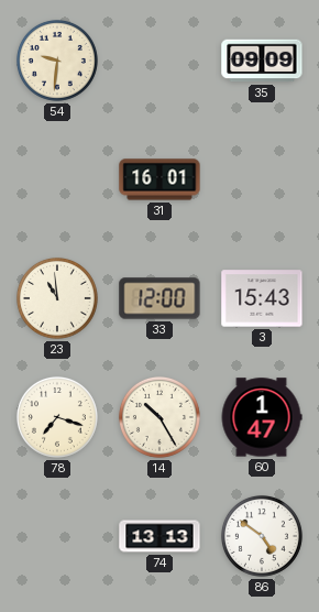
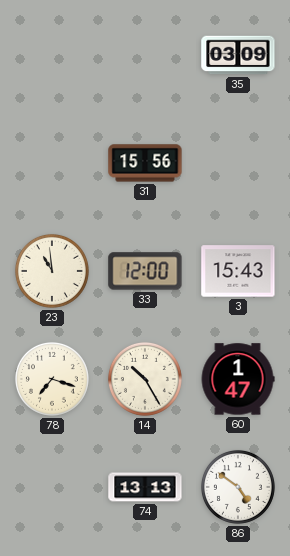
54: 9:31 -> none (57, 61)
35: 09:09 -> 03:09 (238, 55)
31: 16:01 -> 15:56 (145, 163)
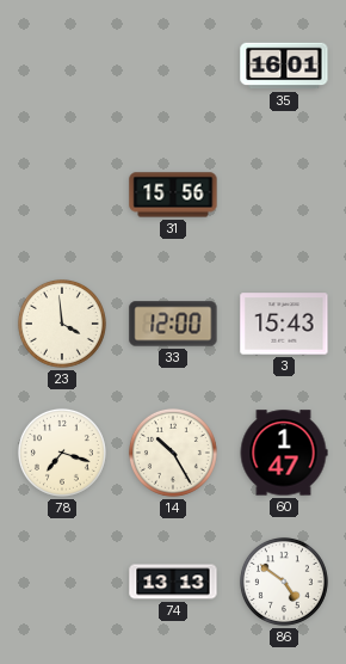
35: 03:09 -> 16:01 (284, 66)
23: 10:59 -> 3:59 (62, 324)
